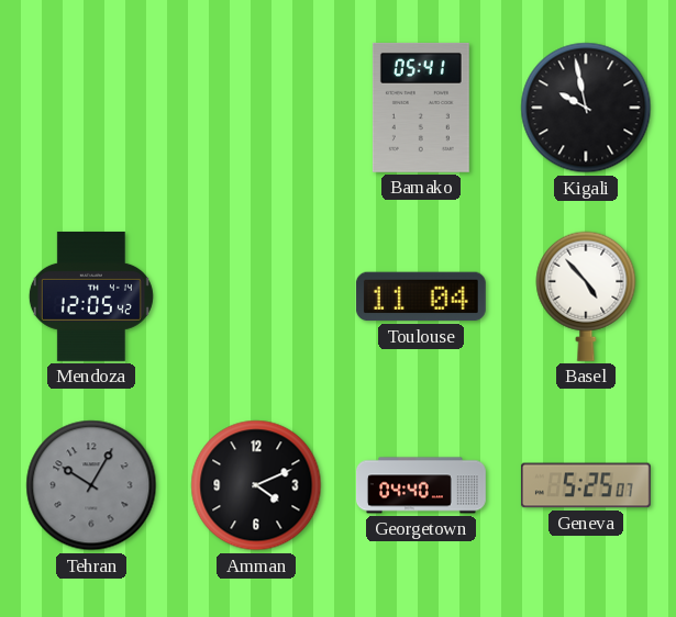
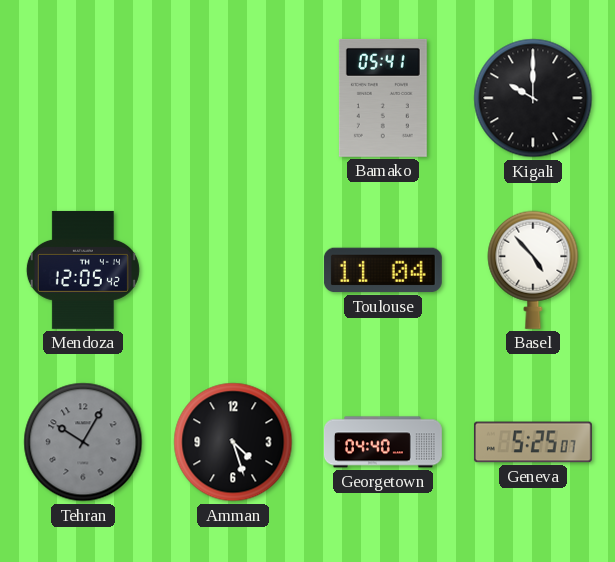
Kigali: 9:58 -> 10:00 (533, 98)
Amman: 4:11 -> 4:27 (233, 442)
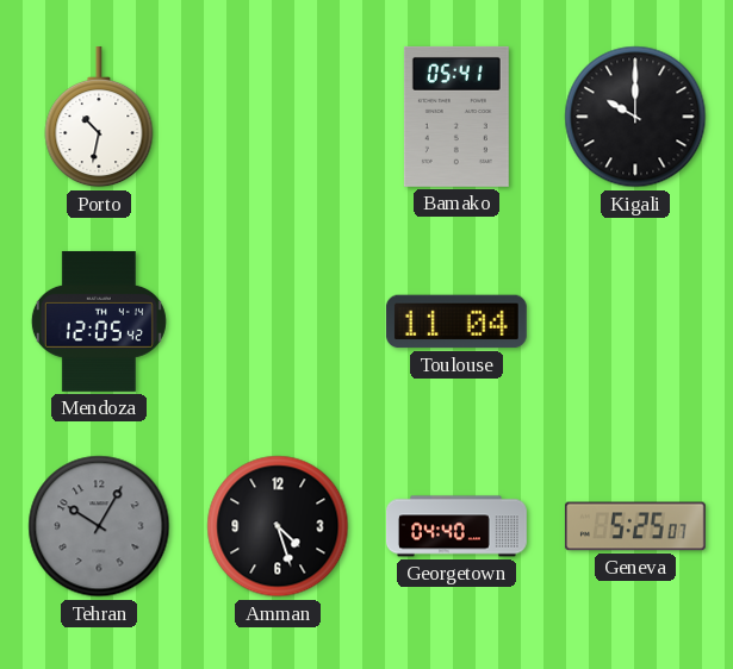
Porto: none -> 10:32 (99, 117)
Basel: 4:53 -> none (533, 270)
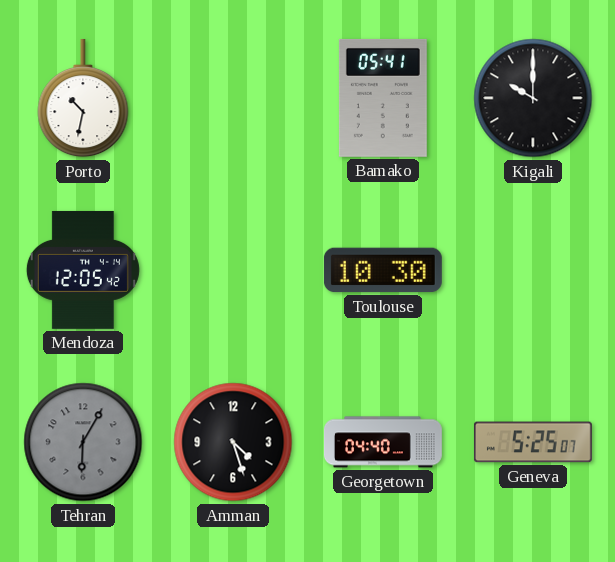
Toulouse: 11:04 -> 10:30 (383, 270)
Tehran: 10:05 -> 6:05 (83, 442)
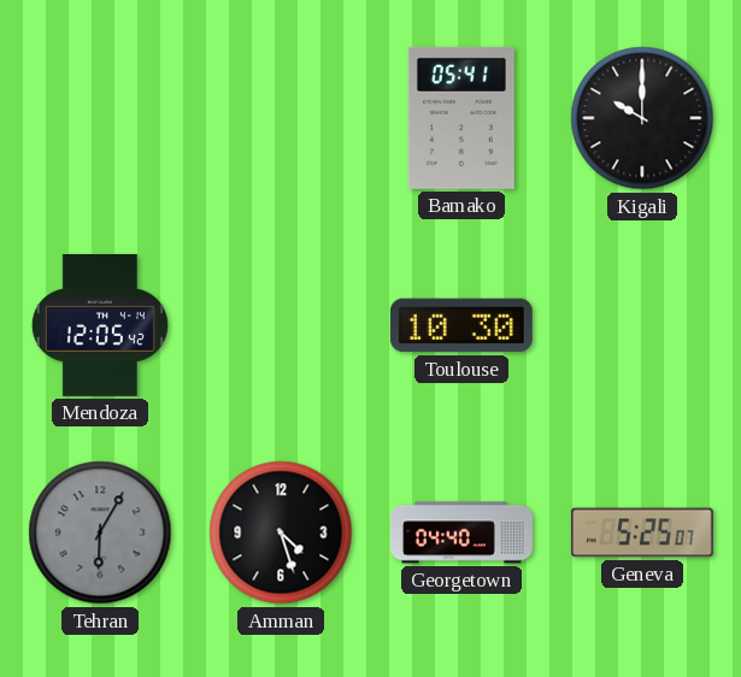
Porto: 10:32 -> none (83, 98)
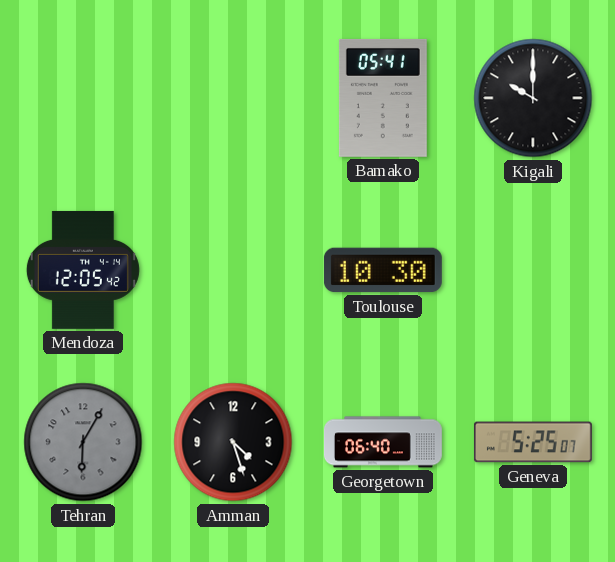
Georgetown: 04:40 -> 06:40 (384, 442)
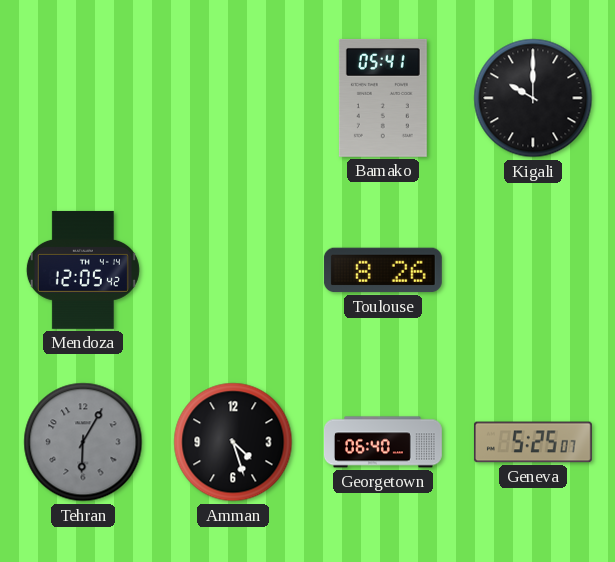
Toulouse: 10:30 -> 8:26 (383, 270)
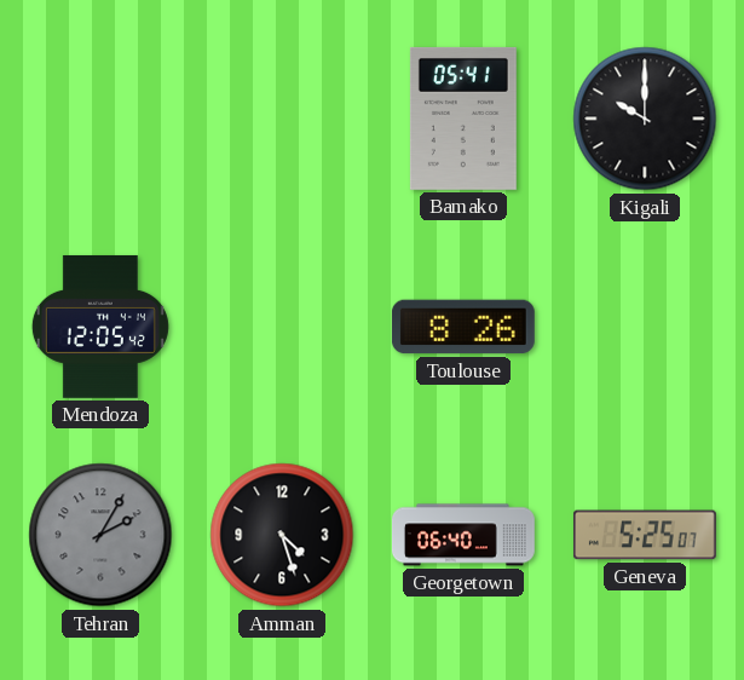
Tehran: 6:05 -> 2:05 (100, 535)
